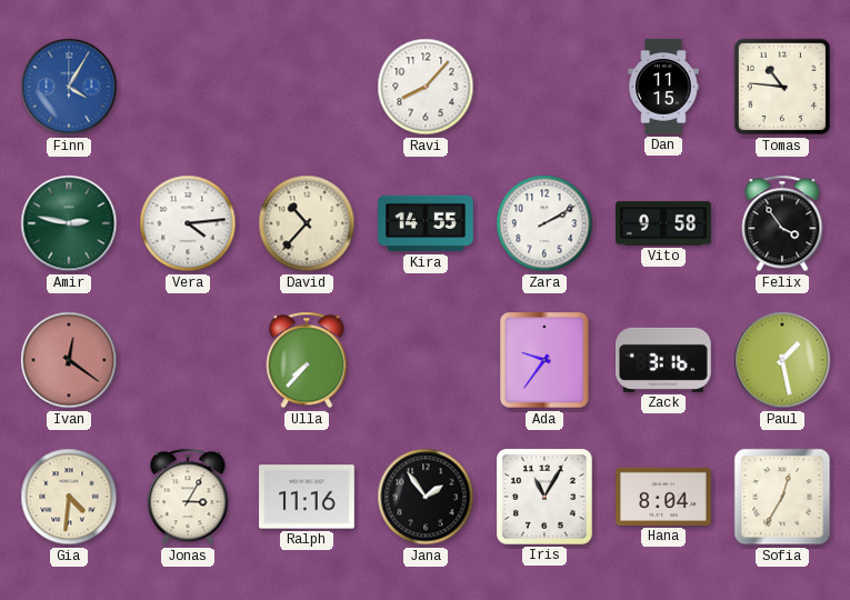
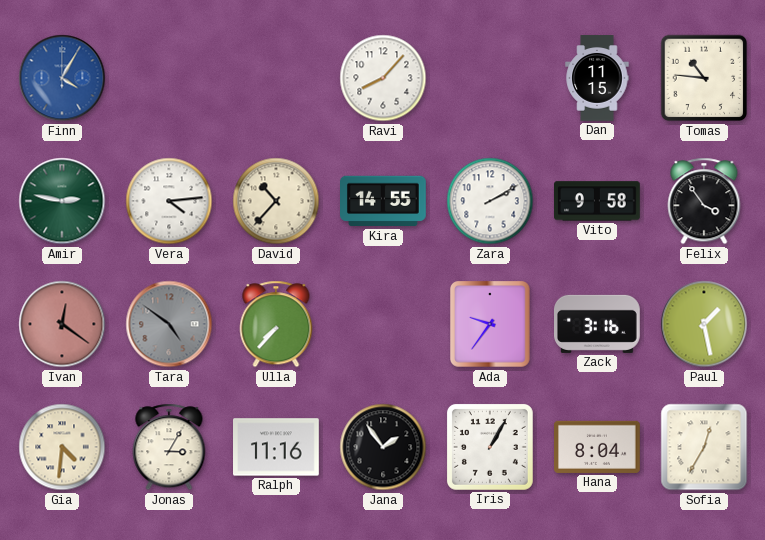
Tara: none -> 4:51 (169, 324)
Iris: 11:05 -> 1:05 (490, 447)
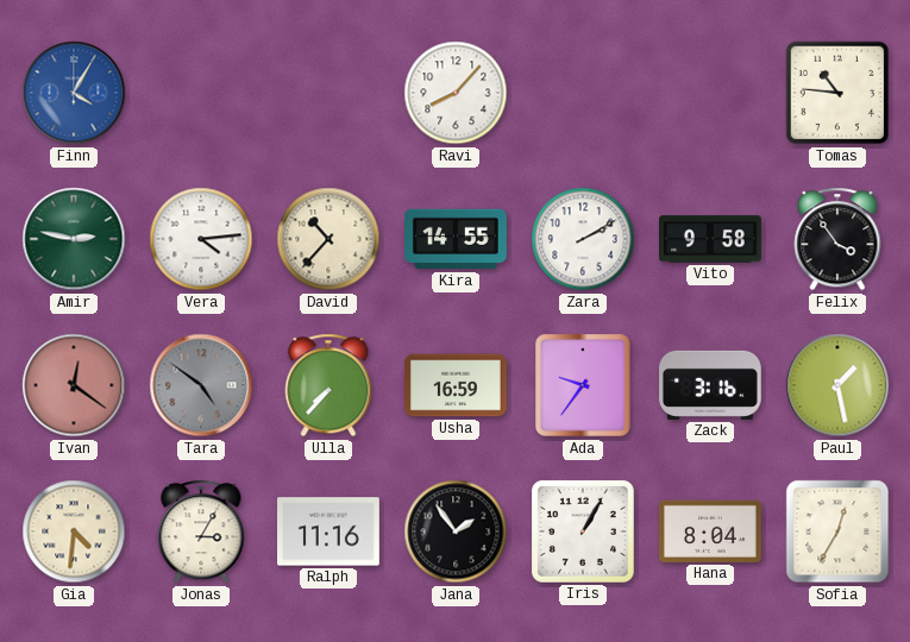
Dan: 11:15 -> none (597, 78)
Usha: none -> 16:59 (457, 385)
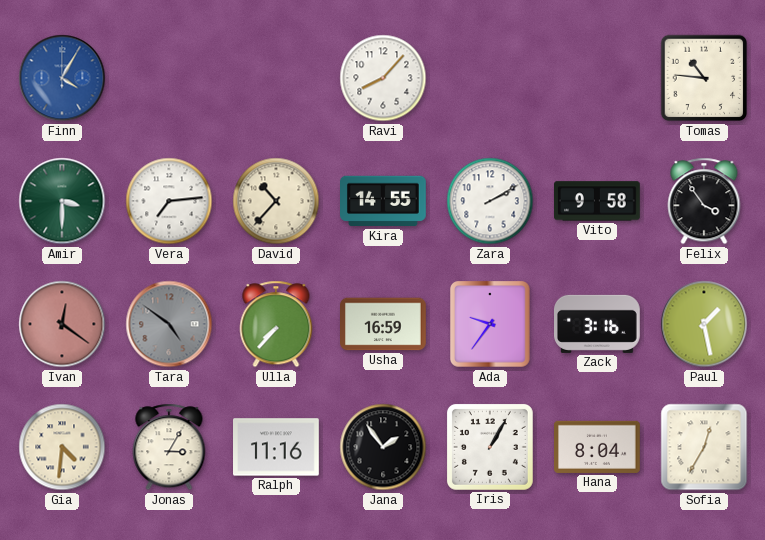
Amir: 2:47 -> 3:30 (62, 201)
Vera: 4:14 -> 7:14 (169, 201)
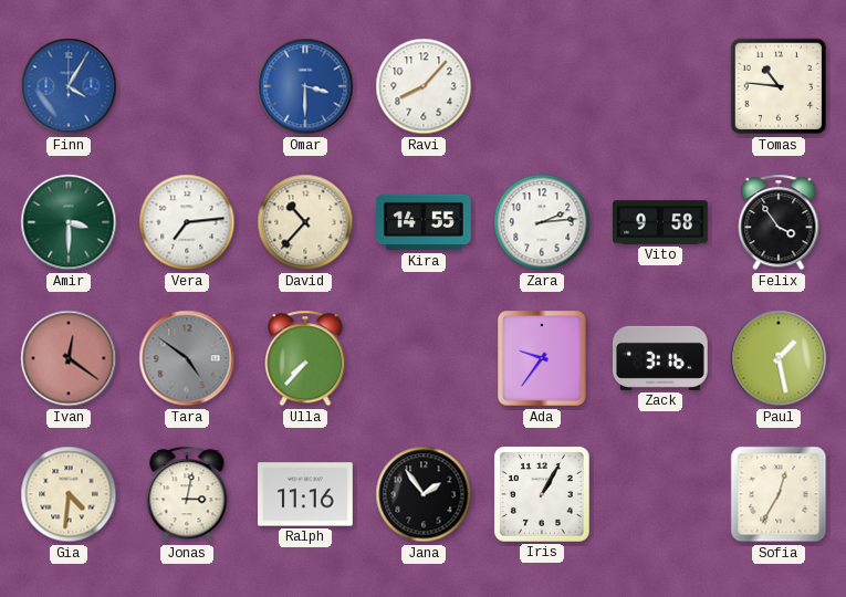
Omar: none -> 3:30 (305, 86)
Zara: 2:10 -> 2:14 (542, 222)
Usha: 16:59 -> none (384, 324)
Jonas: 3:05 -> 3:02 (187, 494)
Hana: 8:04 -> none (598, 447)
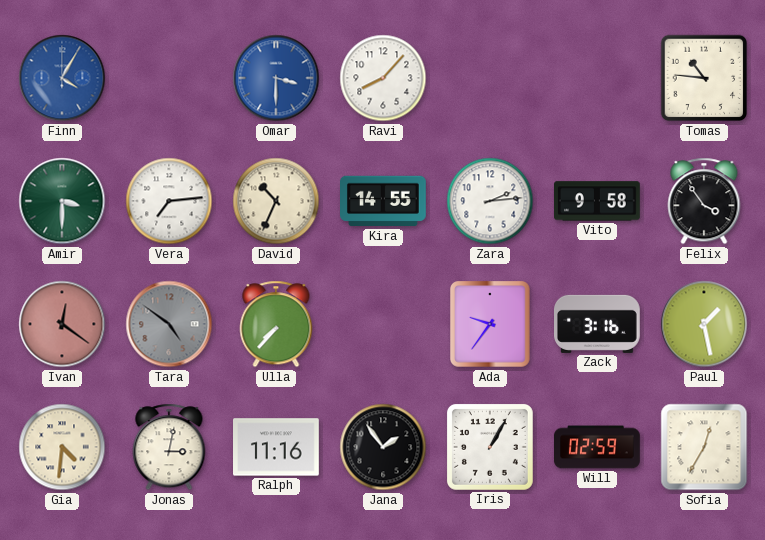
David: 10:37 -> 10:34 (276, 201)
Will: none -> 02:59 (597, 447)
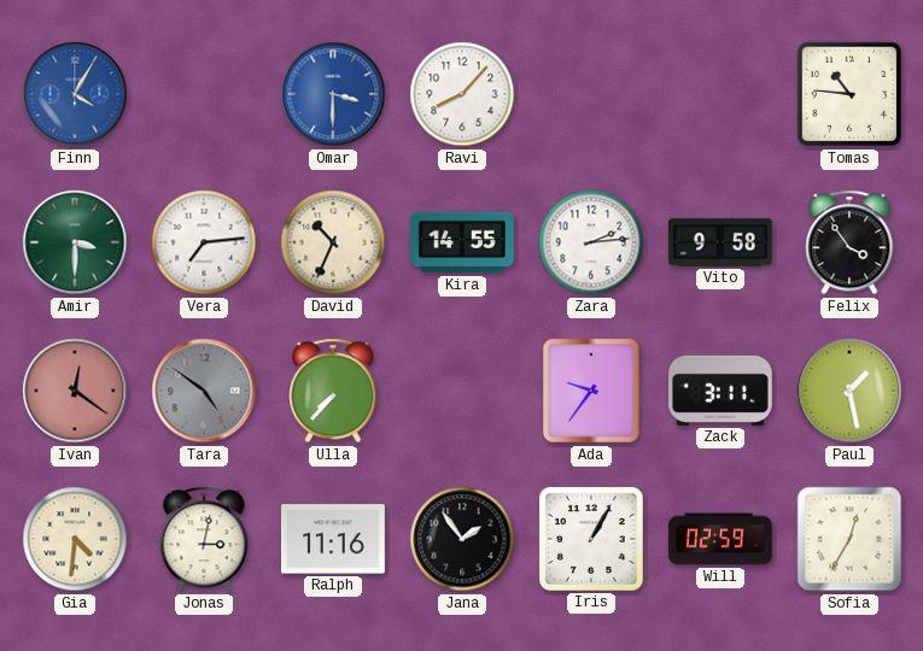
Zack: 3:16 -> 3:11 (722, 391)
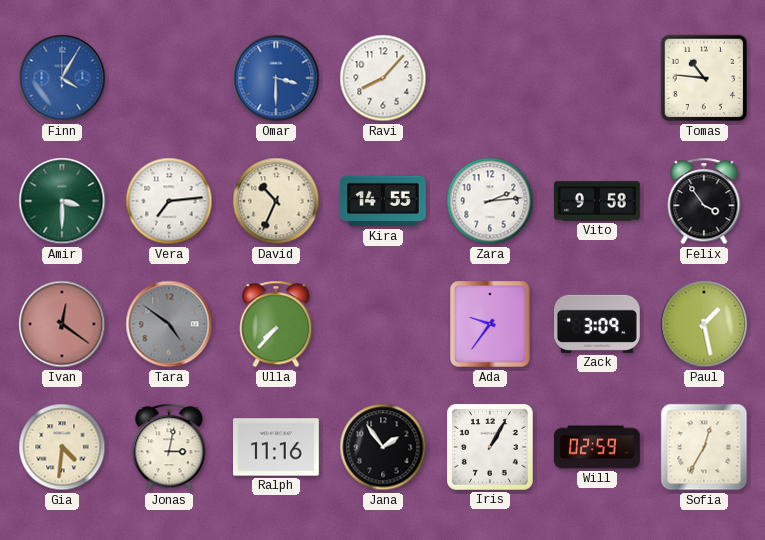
Zack: 3:11 -> 3:09 (598, 324)
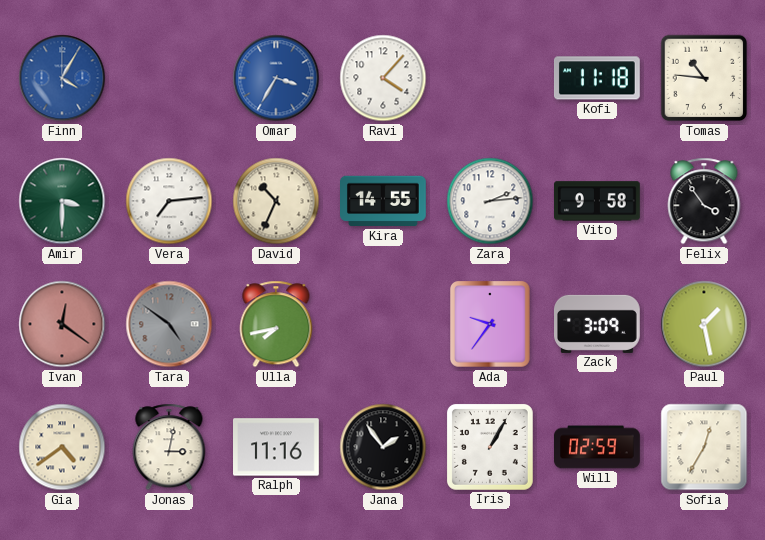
Omar: 3:30 -> 3:35 (276, 78)
Ravi: 8:07 -> 4:07 (383, 78)
Kofi: none -> 11:18 (597, 78)
Ulla: 7:37 -> 7:43 (276, 324)
Gia: 4:31 -> 4:39 (62, 447)
